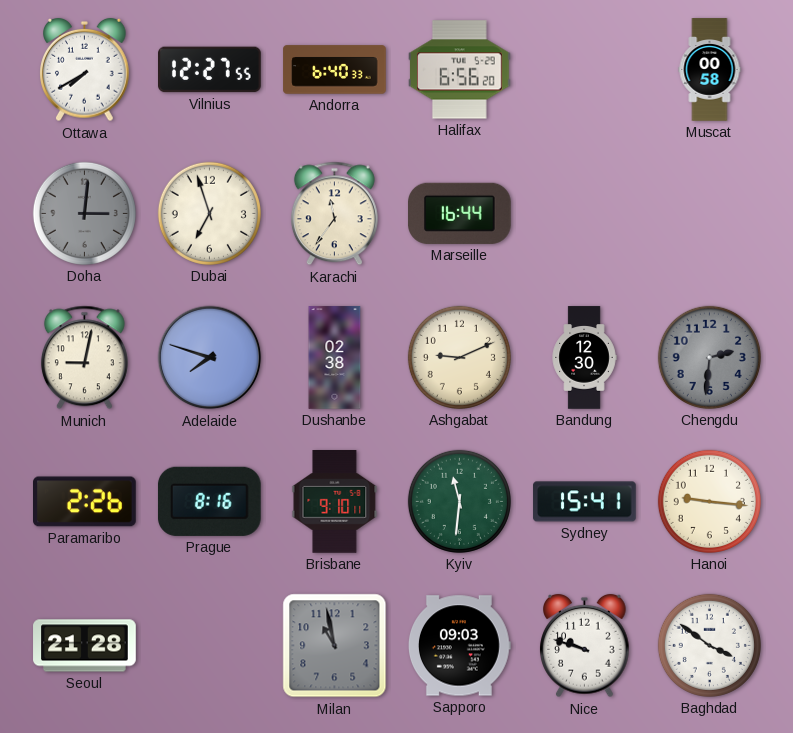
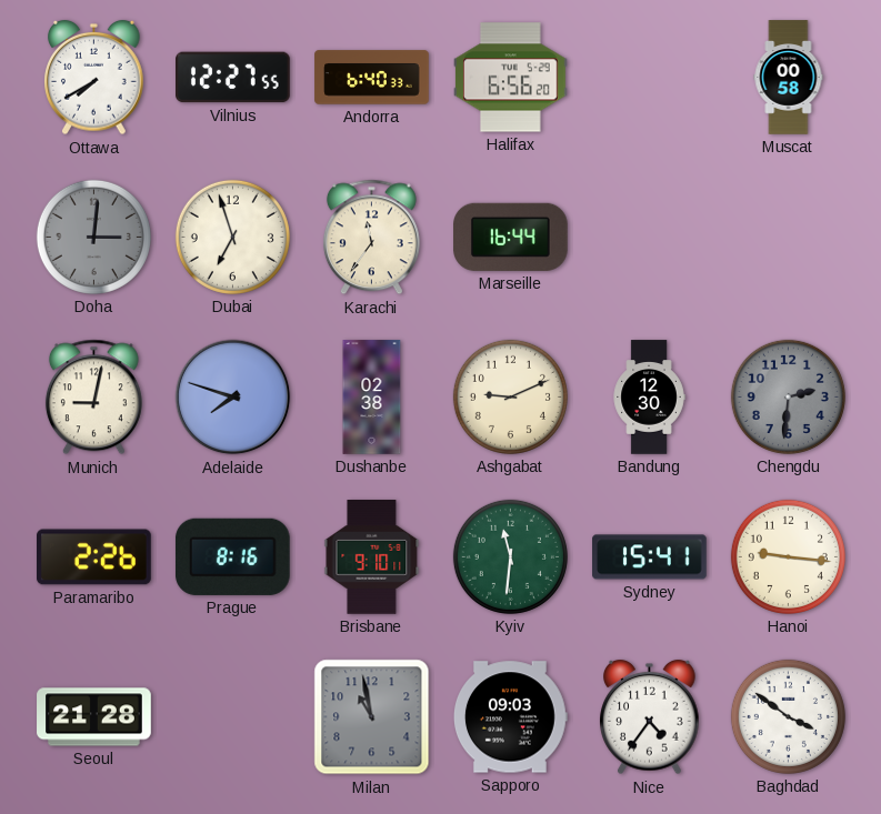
Nice: 9:48 -> 4:36 (650, 717)
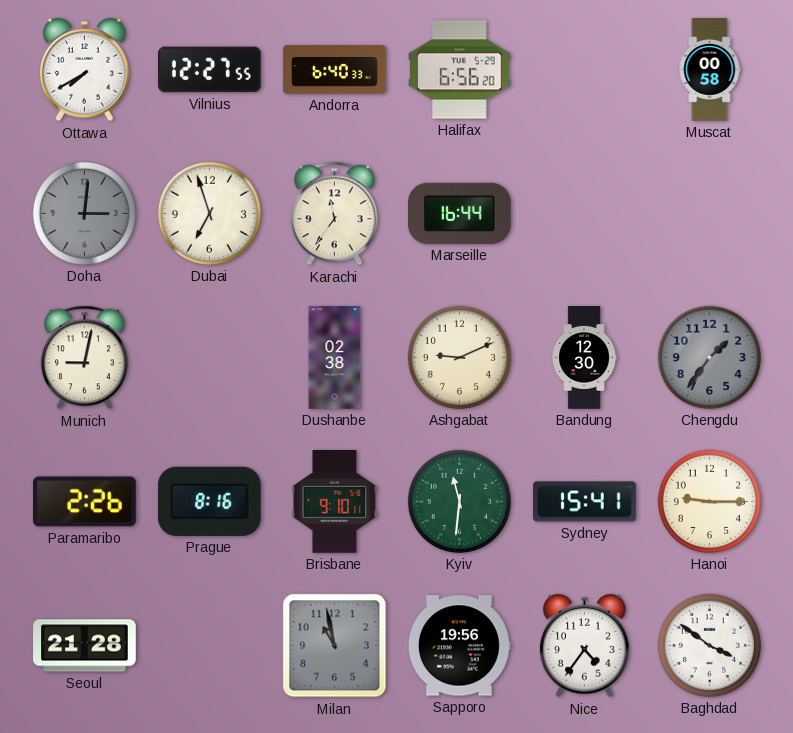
Adelaide: 7:48 -> none (233, 398)
Chengdu: 2:31 -> 1:36 (709, 357)
Hanoi: 9:16 -> 9:15 (709, 501)
Sapporo: 09:03 -> 19:56 (459, 646)
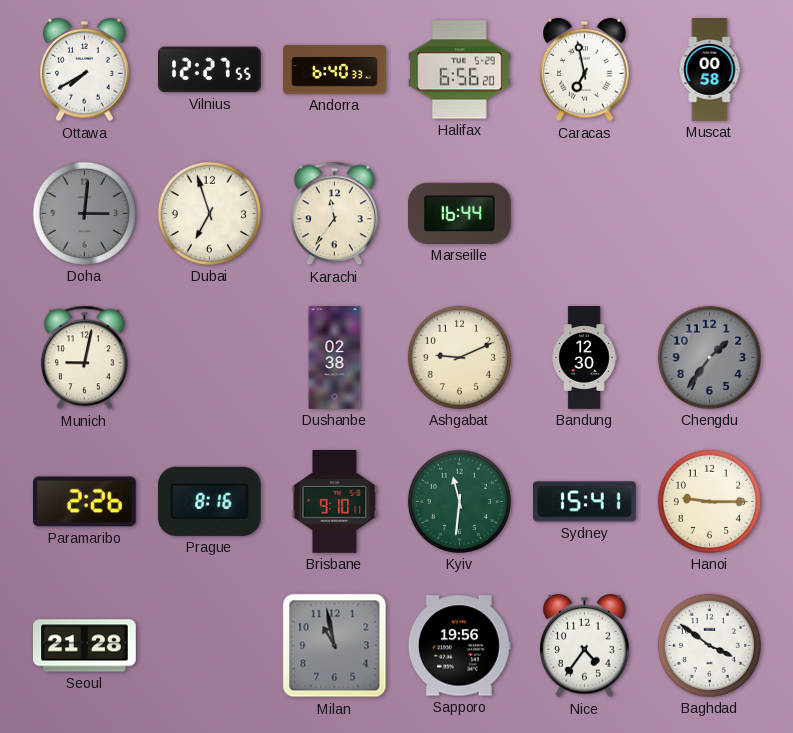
Caracas: none -> 6:58 (585, 70)
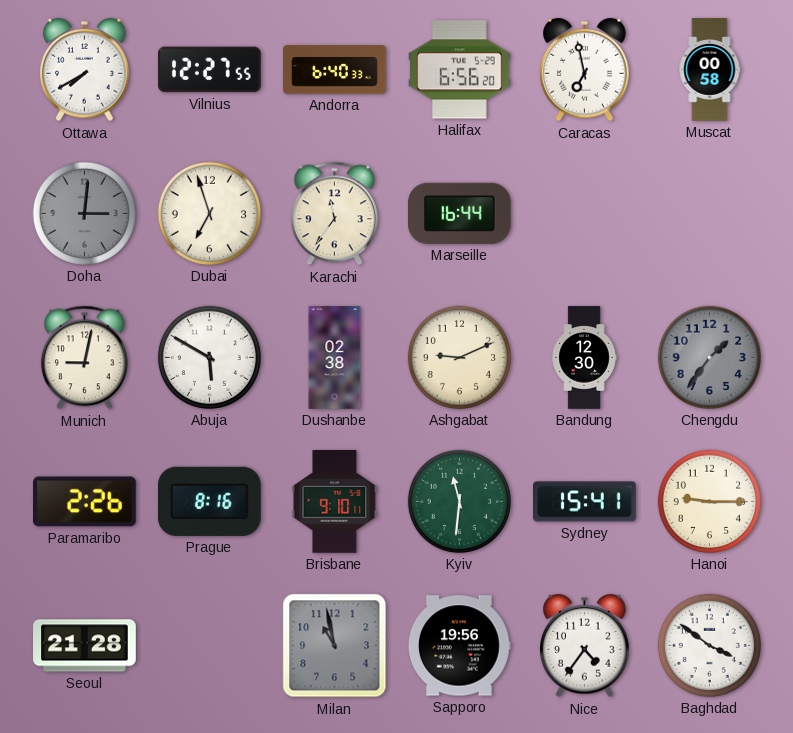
Abuja: none -> 5:50 (209, 357)
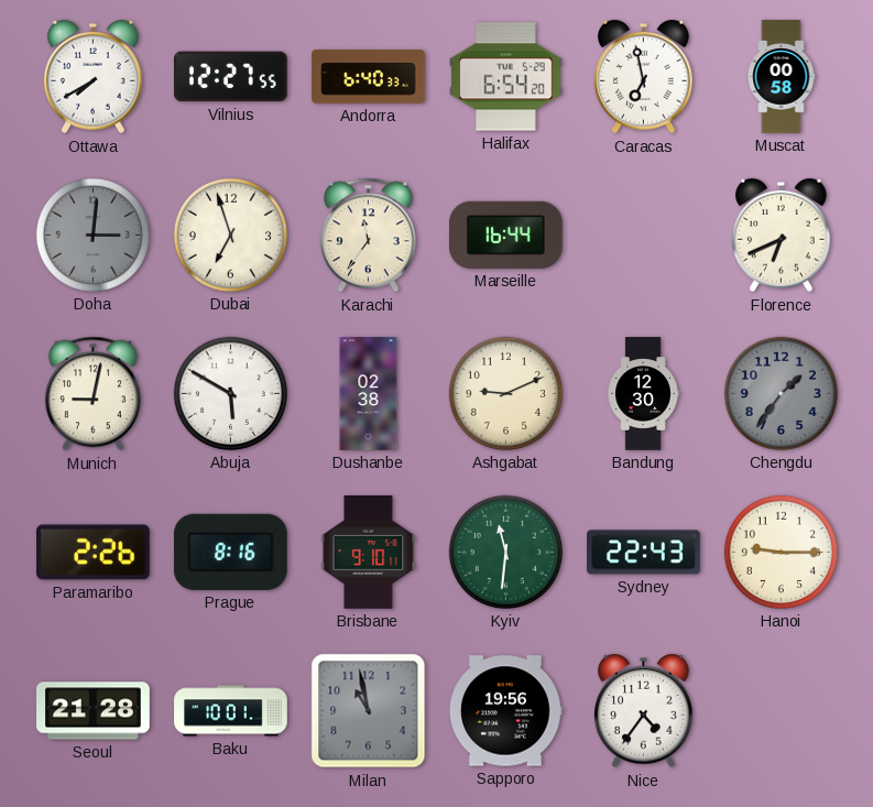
Halifax: 6:56 -> 6:54 (506, 77)
Florence: none -> 6:41 (782, 236)
Sydney: 15:41 -> 22:43 (644, 553)
Baku: none -> 10:01 (231, 711)
Baghdad: 3:51 -> none (709, 645)
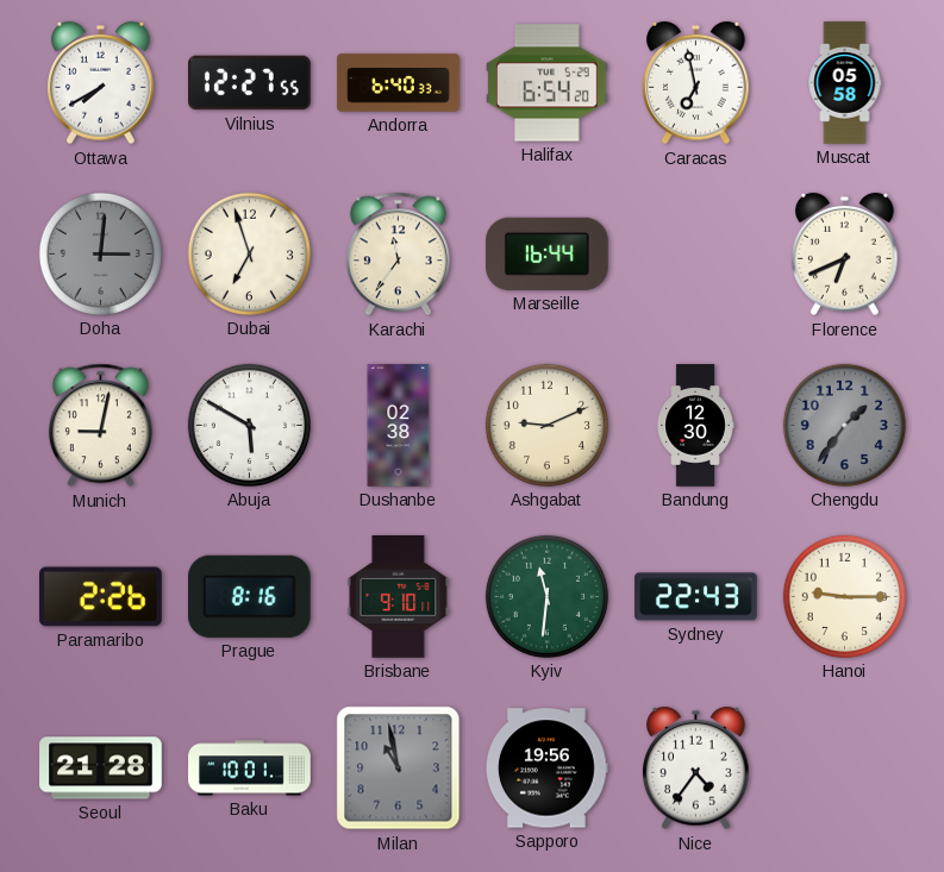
Muscat: 00:58 -> 05:58 (845, 83)
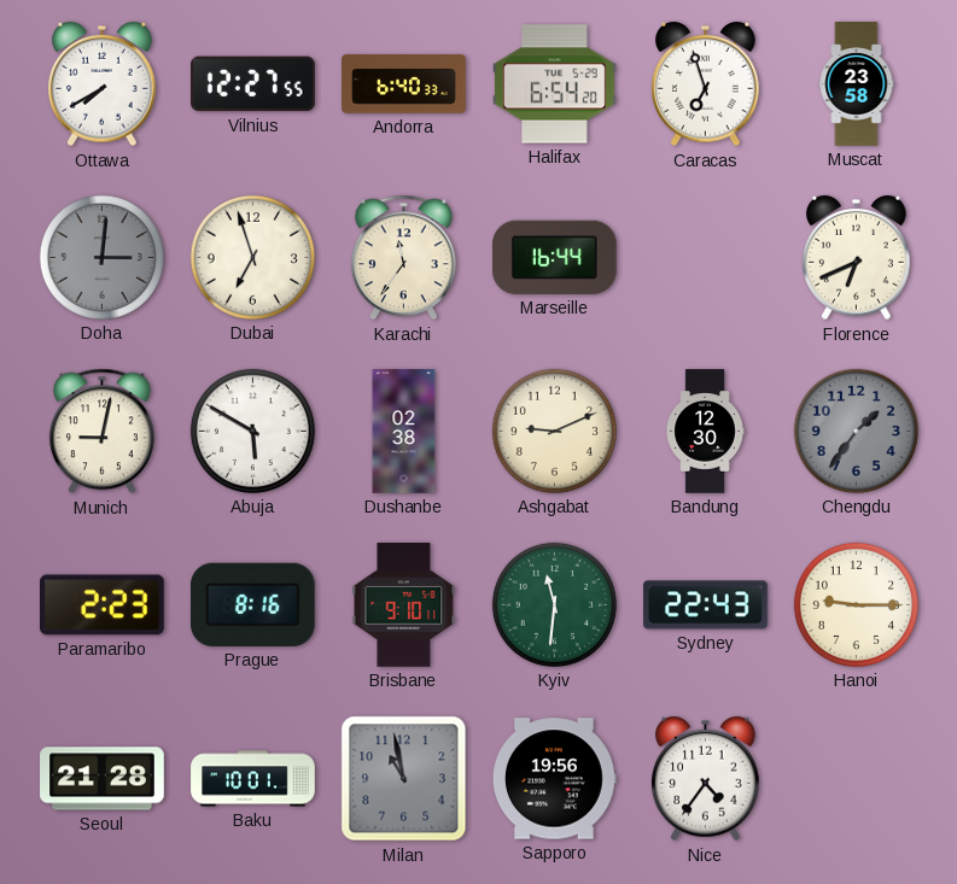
Caracas: 6:58 -> 6:57 (706, 84)
Muscat: 05:58 -> 23:58 (857, 84)
Paramaribo: 2:26 -> 2:23 (103, 605)
